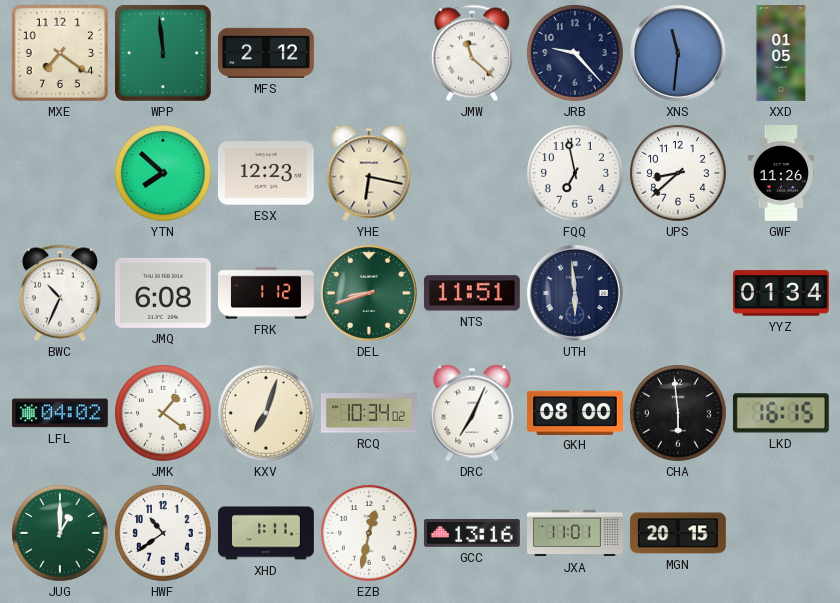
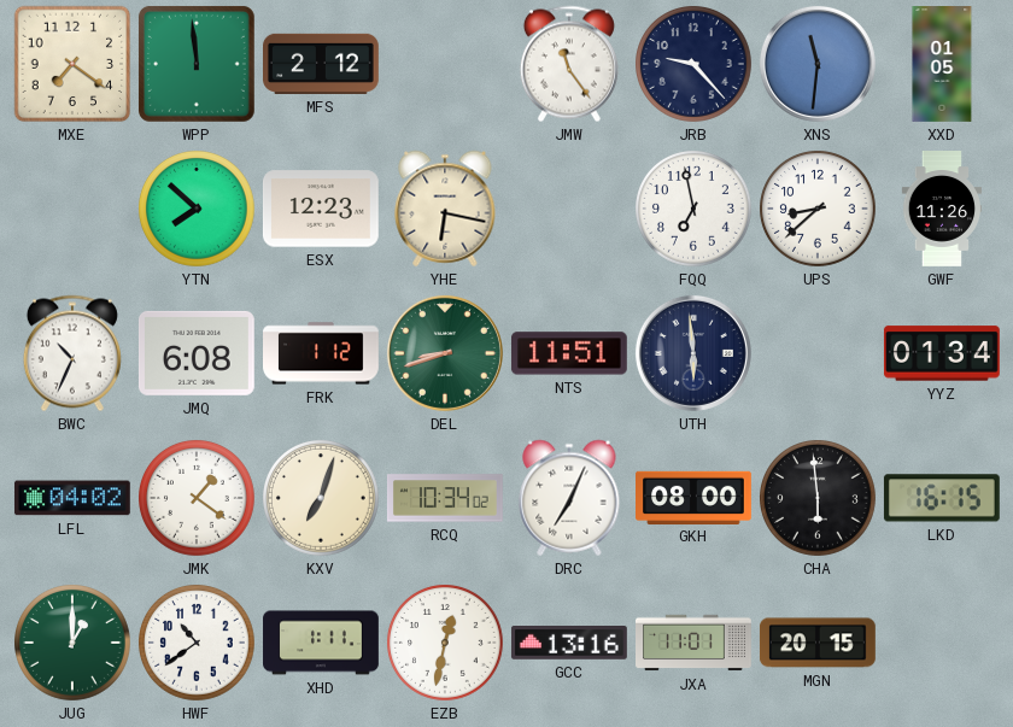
JMW: 11:22 -> 11:24 (569, 64)
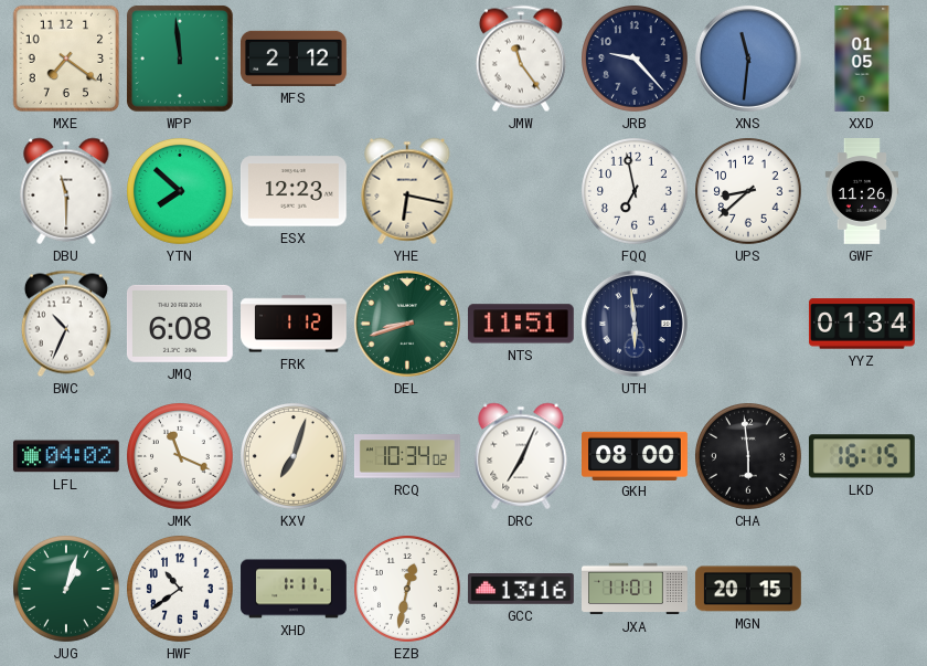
DBU: none -> 11:30 (66, 191)
JMK: 1:21 -> 11:19 (181, 457)
JUG: 1:00 -> 1:03 (67, 590)
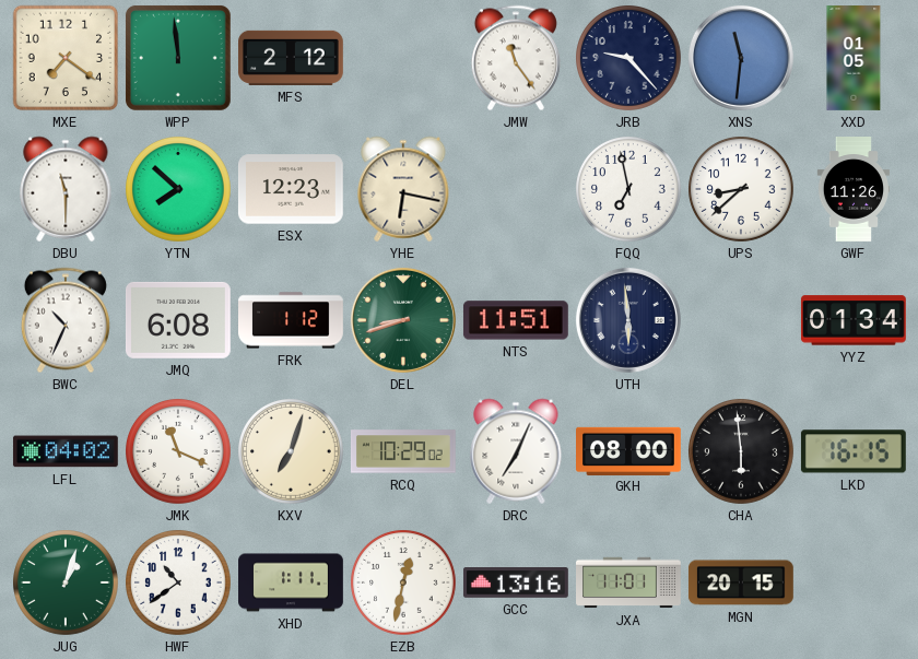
RCQ: 10:34 -> 10:29 (404, 451)
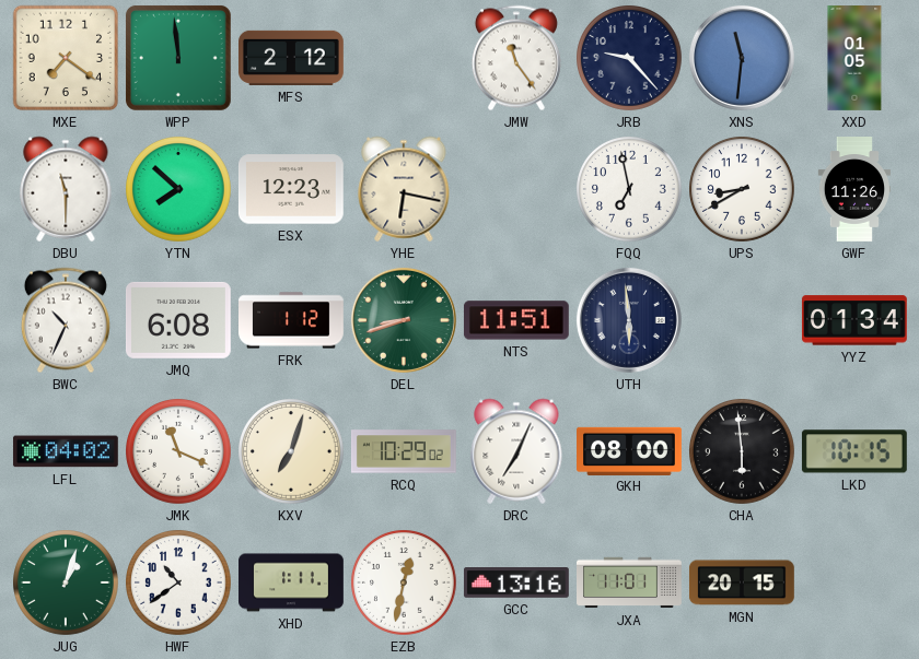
UPS: 8:38 -> 8:40 (743, 190)
LKD: 16:15 -> 10:15 (854, 451)
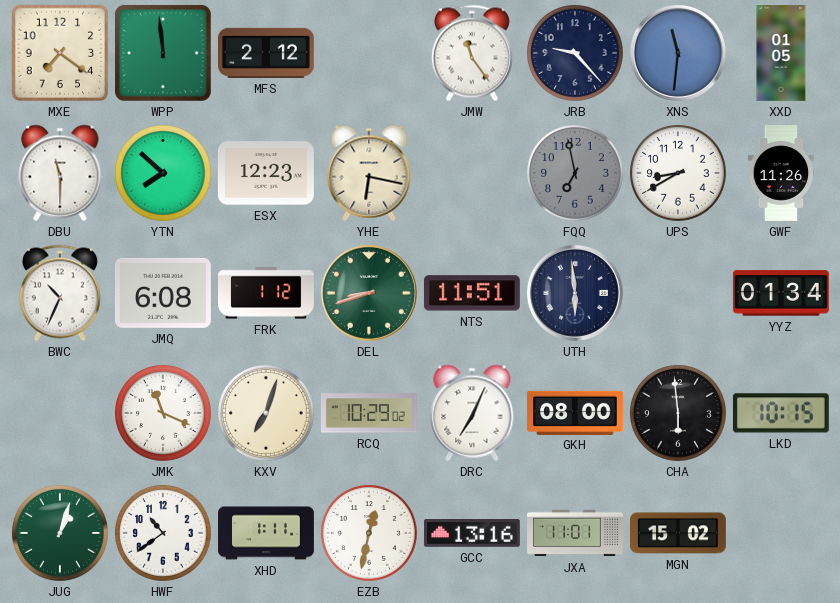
FQQ dial: white -> grey (576, 174)
LFL: 04:02 -> none (66, 451)
MGN: 20:15 -> 15:02 (678, 533)
